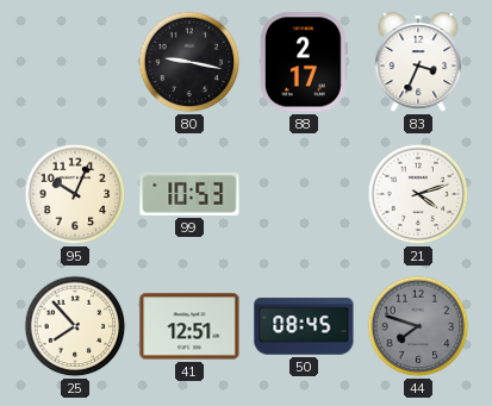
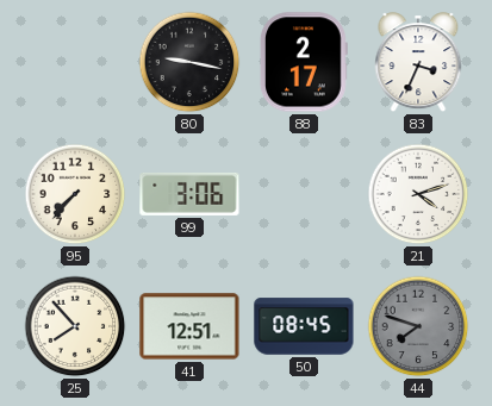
95: 10:04 -> 7:37 (75, 194)
99: 10:53 -> 3:06 (189, 194)
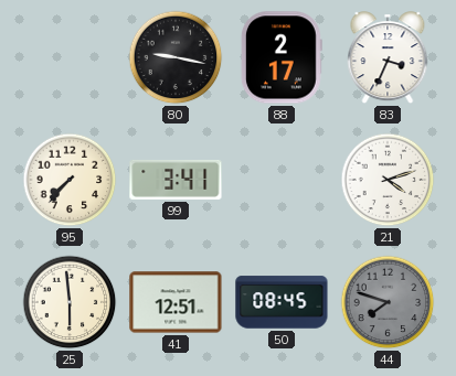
99: 3:06 -> 3:41 (176, 180)
25: 7:53 -> 5:59 (70, 302)
